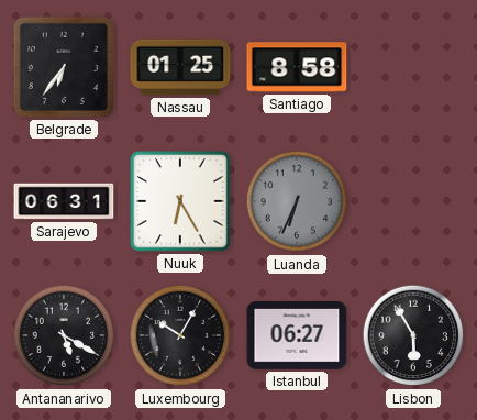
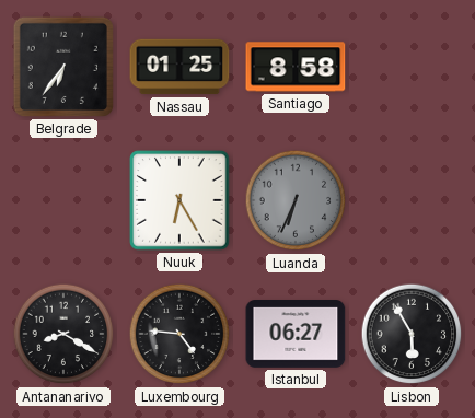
Sarajevo: 06:31 -> none (64, 201)
Antananarivo: 5:20 -> 8:20 (63, 334)
Luxembourg: 10:05 -> 4:46 (179, 334)
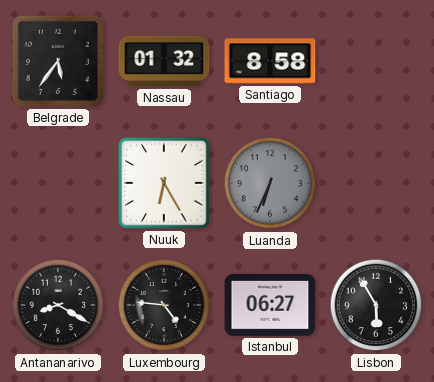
Belgrade: 6:36 -> 5:36 (58, 61)
Nassau: 01:25 -> 01:32 (164, 61)
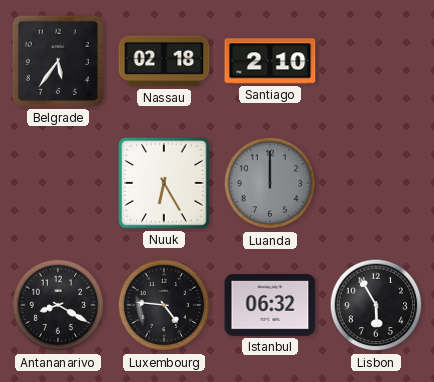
Nassau: 01:32 -> 02:18 (164, 61)
Santiago: 8:58 -> 2:10 (270, 61)
Luanda: 6:34 -> 12:00 (270, 183)
Istanbul: 06:27 -> 06:32 (270, 306)
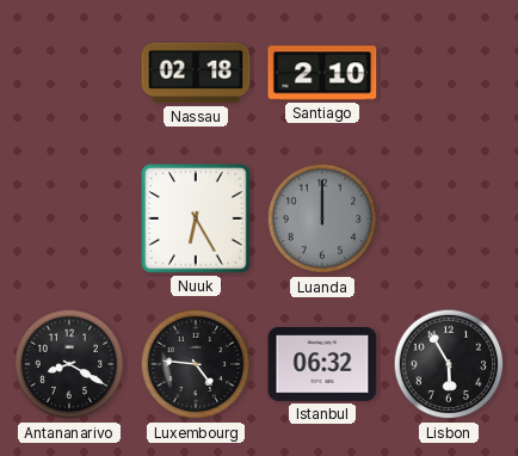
Belgrade: 5:36 -> none (58, 61)
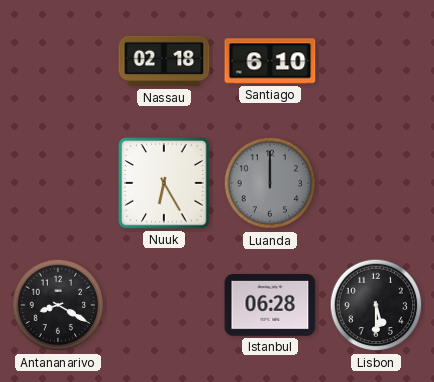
Santiago: 2:10 -> 6:10 (270, 61)
Luxembourg: 4:46 -> none (196, 364)
Istanbul: 06:32 -> 06:28 (270, 306)
Lisbon: 5:55 -> 5:30 (376, 305)
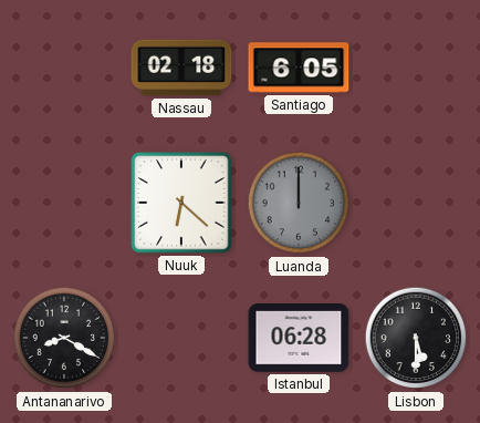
Santiago: 6:10 -> 6:05 (299, 68)
Nuuk: 6:25 -> 6:22 (181, 203)
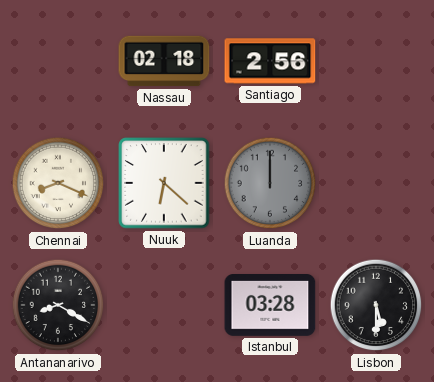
Santiago: 6:05 -> 2:56 (270, 61)
Chennai: none -> 8:19 (58, 183)
Istanbul: 06:28 -> 03:28 (270, 306)
